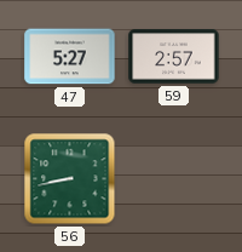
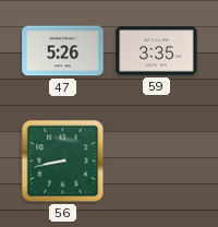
47: 5:27 -> 5:26 (63, 51)
59: 2:57 -> 3:35 (157, 51)
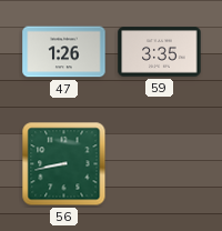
47: 5:26 -> 1:26 (64, 52)
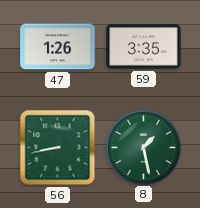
8: none -> 1:28 (143, 147)
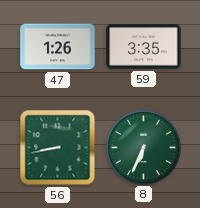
8: 1:28 -> 6:34 (143, 147)
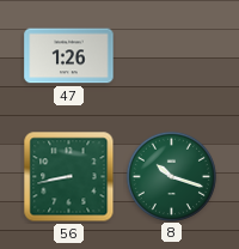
59: 3:35 -> none (144, 47)
8: 6:34 -> 10:18 (171, 176)
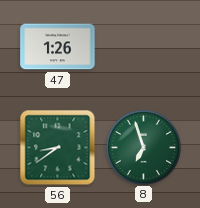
56: 8:43 -> 8:39 (58, 148)
8: 10:18 -> 6:57 (143, 147)
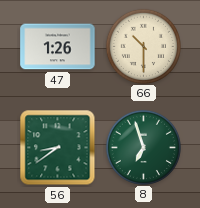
66: none -> 10:30 (143, 46)
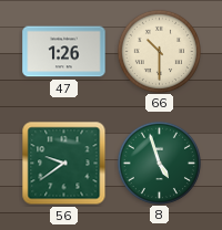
56: 8:39 -> 9:39 (64, 164)
8: 6:57 -> 4:57 (159, 163)
